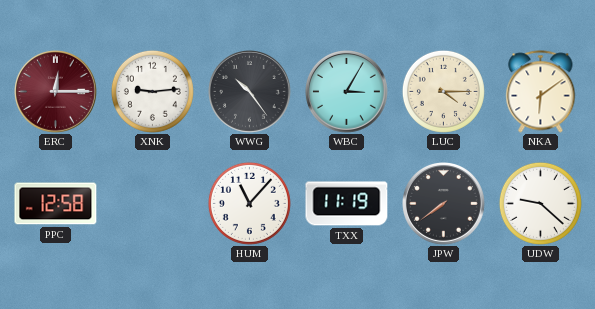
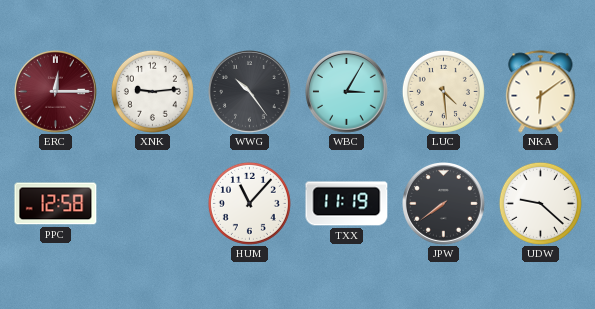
LUC: 4:15 -> 4:29 (443, 91)
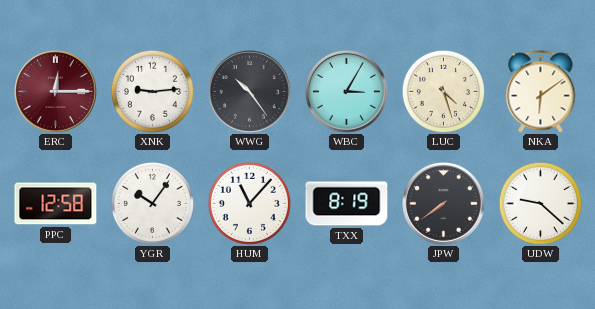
LUC: 4:29 -> 4:27 (443, 91)
YGR: none -> 10:06 (152, 203)
TXX: 11:19 -> 8:19 (347, 204)
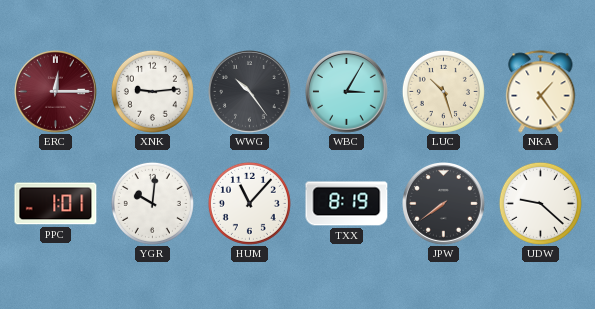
LUC: 4:27 -> 10:27 (443, 91)
NKA: 6:09 -> 1:24 (541, 92)
PPC: 12:58 -> 1:01 (56, 204)
YGR: 10:06 -> 10:01 (152, 203)
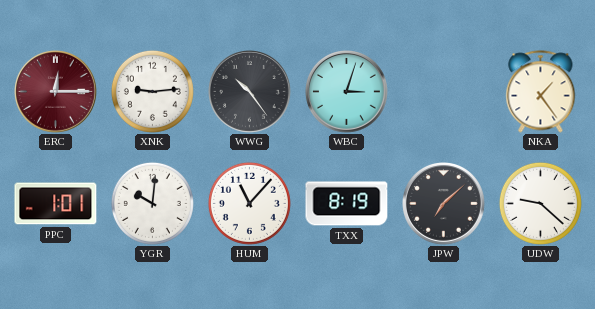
WBC: 3:05 -> 3:03 (347, 92)
LUC: 10:27 -> none (443, 91)
JPW: 7:39 -> 7:08 (444, 204)
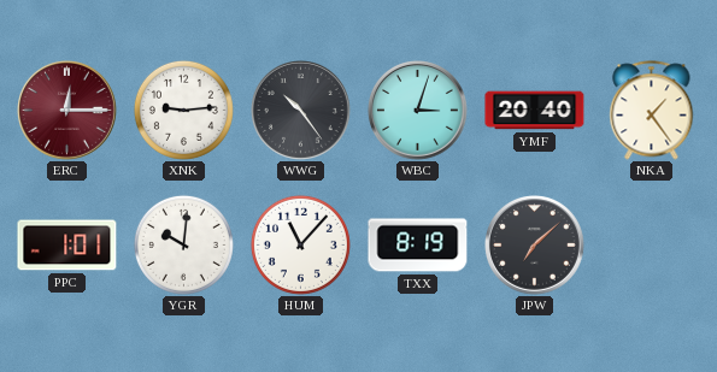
YMF: none -> 20:40 (535, 111)
UDW: 9:22 -> none (540, 203)
